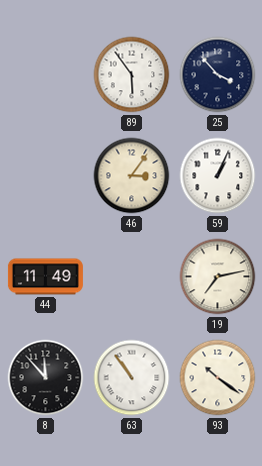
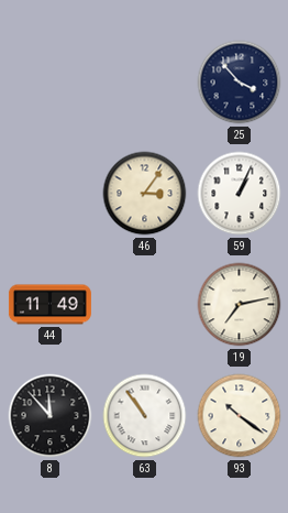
89: 5:54 -> none (132, 75)
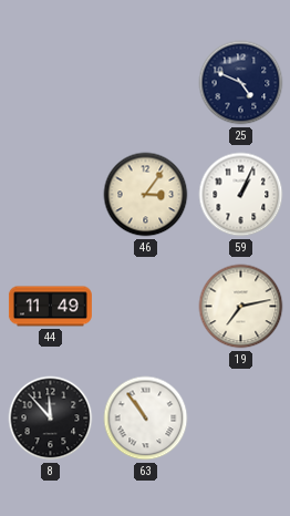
25: 3:53 -> 4:49 (241, 83)
93: 10:21 -> none (240, 416)
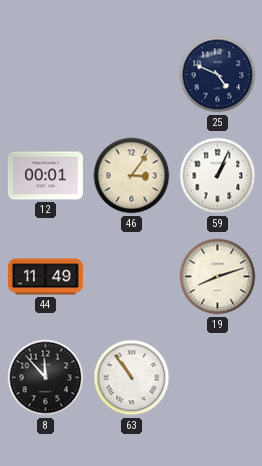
12: none -> 00:01 (45, 176)
19: 7:13 -> 8:12 (218, 277)
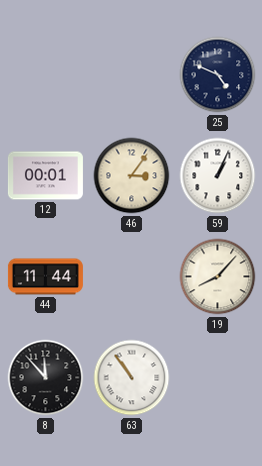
44: 11:49 -> 11:44 (45, 277)
19: 8:12 -> 8:07 (218, 277)
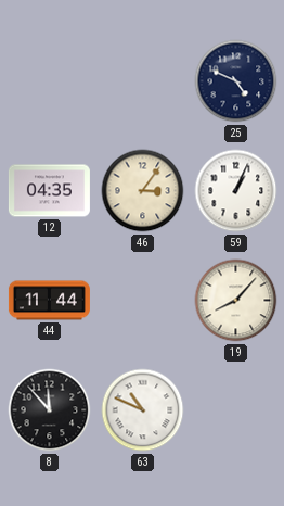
12: 00:01 -> 04:35 (49, 191)
63: 10:54 -> 10:49 (143, 410)
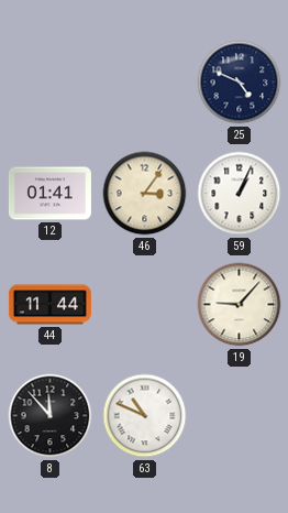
12: 04:35 -> 01:41 (49, 194)
19: 8:07 -> 9:07 (240, 305)
